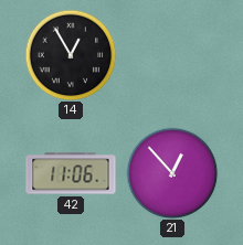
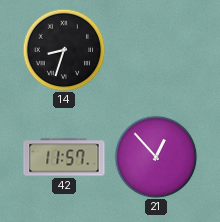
14: 12:55 -> 8:33 (64, 50)
42: 11:06 -> 11:57 (64, 157)
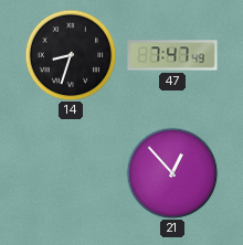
47: none -> 7:47 (172, 55)
42: 11:57 -> none (64, 157)
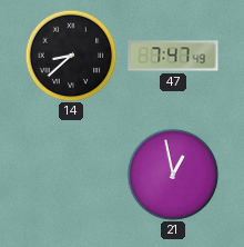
14: 8:33 -> 8:38 (71, 56)
21: 12:53 -> 12:58 (173, 175)
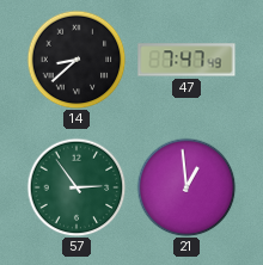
57: none -> 2:54 (77, 187)
21: 12:58 -> 12:59 (186, 187)
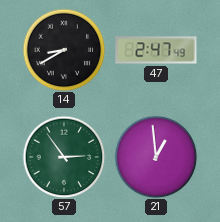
14: 8:38 -> 8:40 (64, 50)
47: 7:47 -> 2:47 (156, 50)
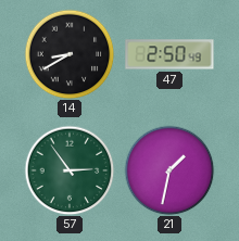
47: 2:47 -> 2:50 (169, 54)
21: 12:59 -> 1:32 (169, 170)
